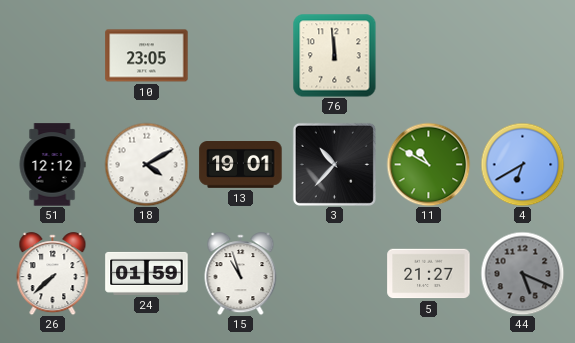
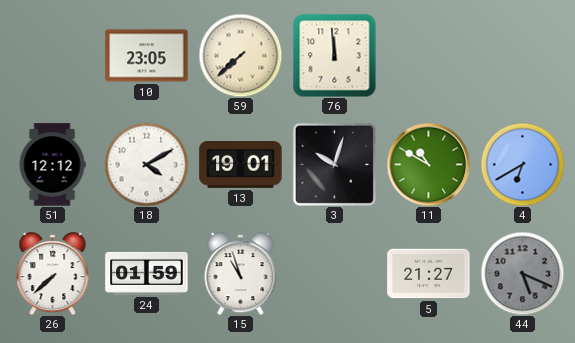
59: none -> 7:38 (240, 55)
3: 10:37 -> 10:03 (334, 164)
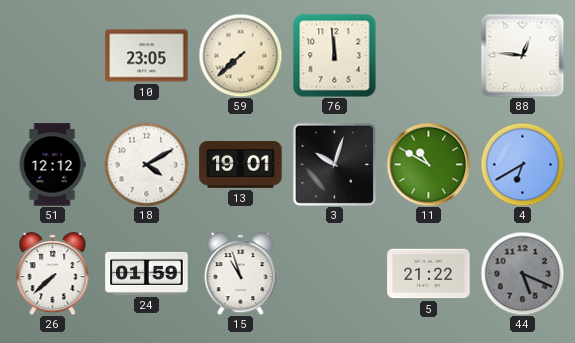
88: none -> 12:46 (522, 55)
5: 21:27 -> 21:22 (429, 274)
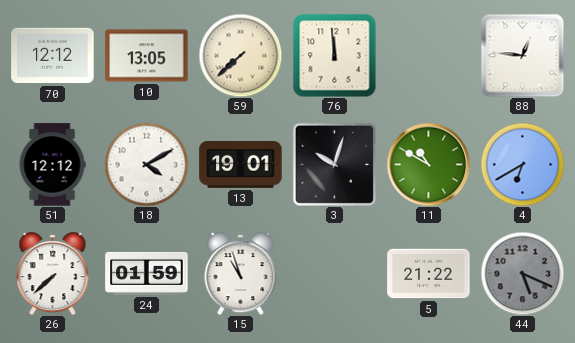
70: none -> 12:12 (53, 56)
10: 23:05 -> 13:05 (147, 56)
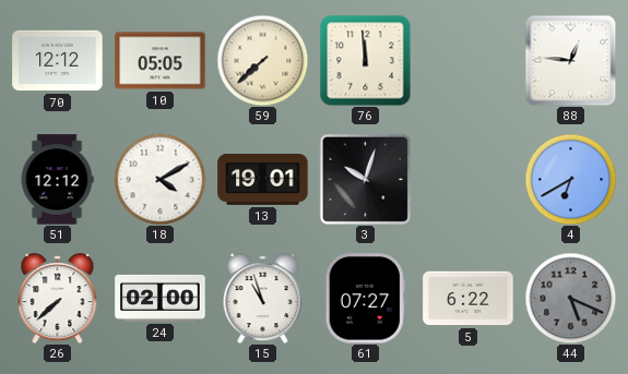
10: 13:05 -> 05:05 (161, 61)
11: 10:50 -> none (428, 164)
24: 01:59 -> 02:00 (161, 298)
61: none -> 07:27 (365, 299)
5: 21:22 -> 6:22 (469, 299)
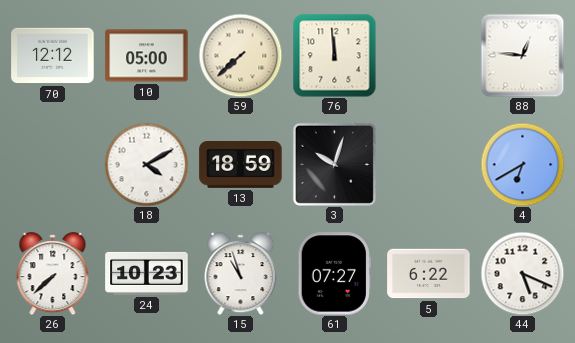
10: 05:05 -> 05:00 (147, 56)
51: 12:12 -> none (57, 180)
13: 19:01 -> 18:59 (241, 165)
24: 02:00 -> 10:23 (147, 273)
44 dial: grey -> white (522, 273)
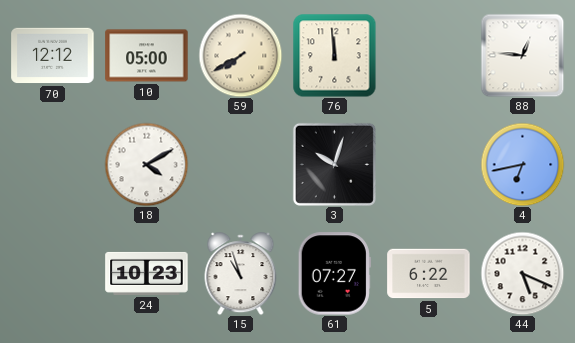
59: 7:38 -> 7:40 (240, 55)
13: 18:59 -> none (241, 165)
4: 6:40 -> 6:43 (522, 164)
26: 7:38 -> none (53, 274)
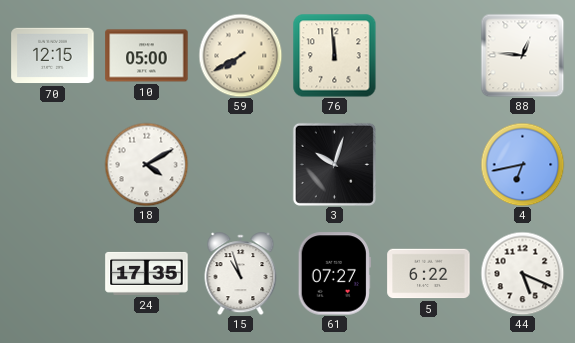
70: 12:12 -> 12:15 (53, 56)
24: 10:23 -> 17:35 (147, 273)
